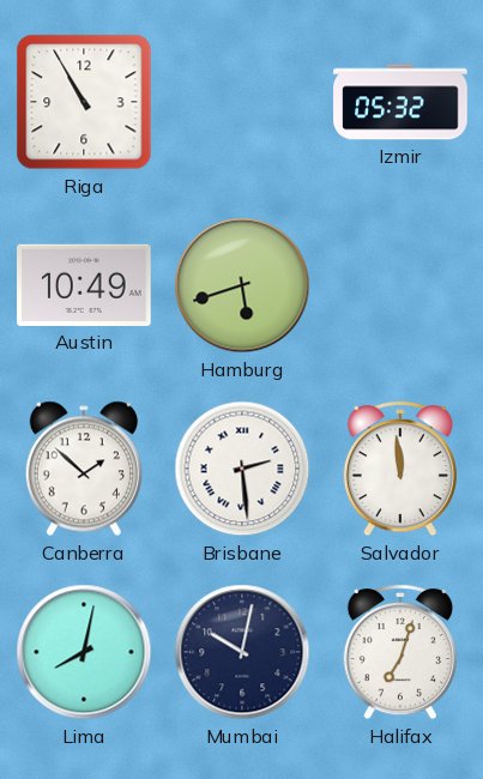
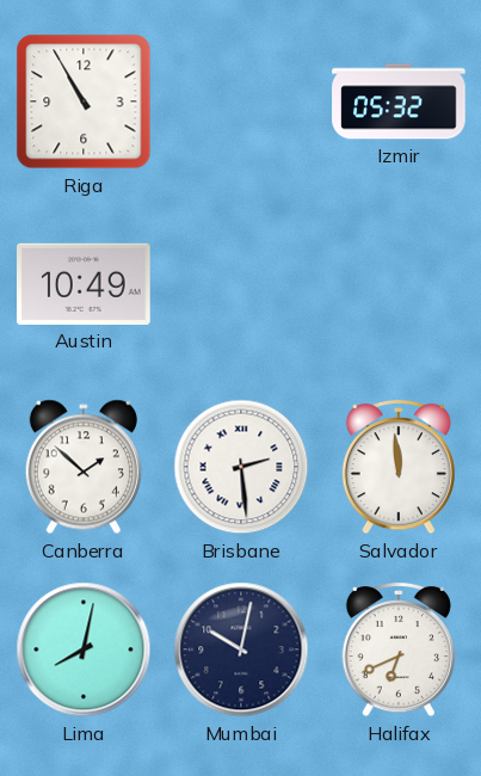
Hamburg: 5:42 -> none (242, 285)
Halifax: 7:03 -> 6:41 (399, 649)
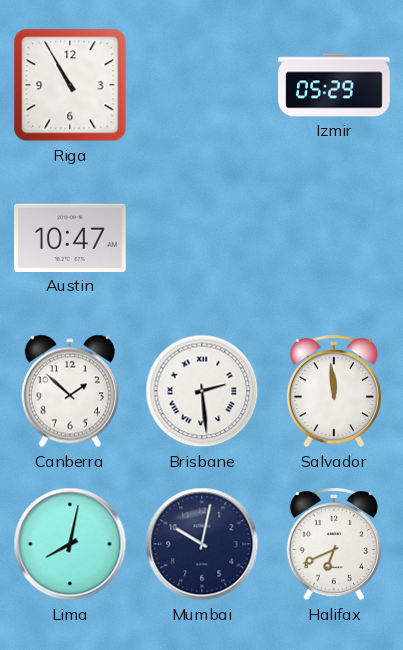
Izmir: 05:32 -> 05:29 (334, 85)
Austin: 10:49 -> 10:47 (71, 238)
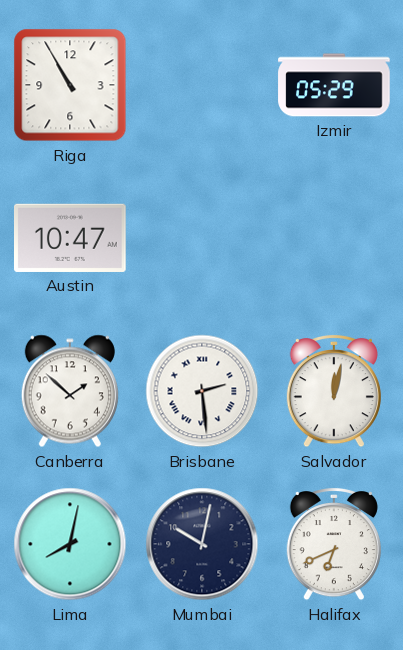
Salvador: 11:59 -> 12:02 (334, 391)
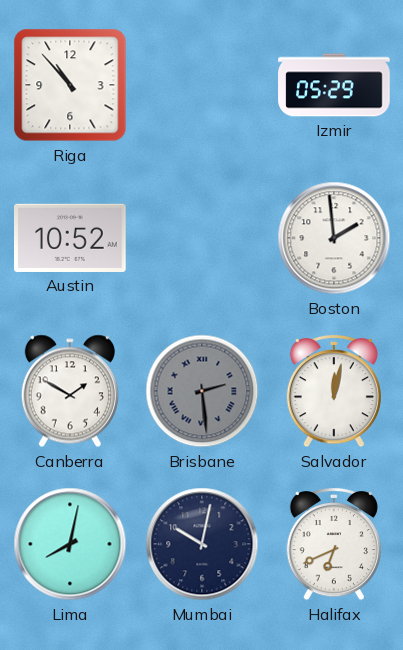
Riga: 10:55 -> 10:53 (70, 85)
Austin: 10:47 -> 10:52 (71, 238)
Boston: none -> 1:59 (334, 238)
Canberra: 1:52 -> 1:50 (70, 391)
Brisbane dial: white -> grey (202, 391)
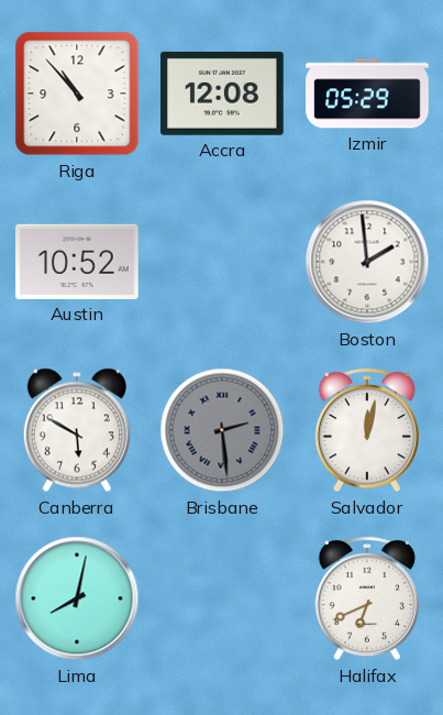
Accra: none -> 12:08 (223, 94)
Canberra: 1:50 -> 5:50 (77, 430)
Mumbai: 10:02 -> none (202, 544)
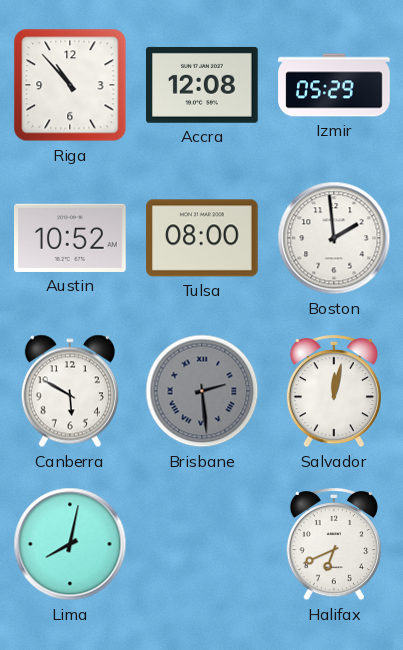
Tulsa: none -> 08:00 (202, 238)
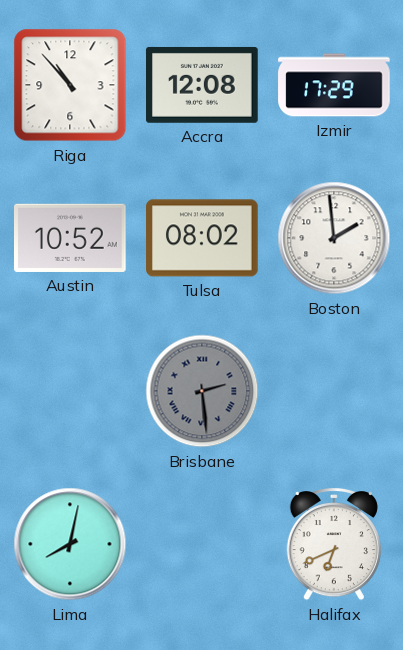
Izmir: 05:29 -> 17:29 (334, 85)
Tulsa: 08:00 -> 08:02 (202, 238)
Canberra: 5:50 -> none (70, 391)
Salvador: 12:02 -> none (334, 391)
